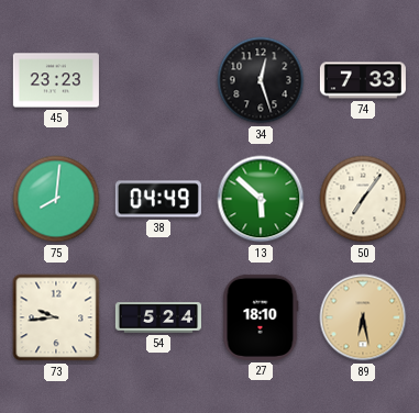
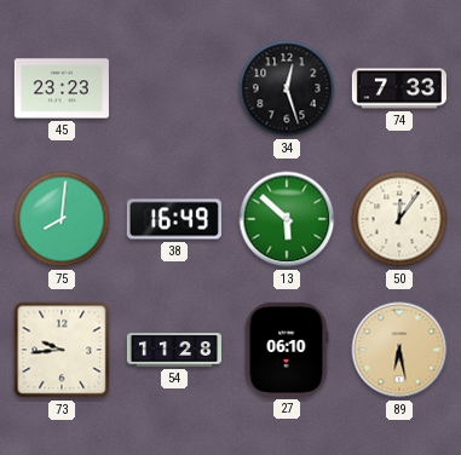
38: 04:49 -> 16:49 (174, 219)
50: 7:06 -> 12:06 (399, 219)
54: 5:24 -> 11:28 (174, 350)
27: 18:10 -> 06:10 (287, 350)
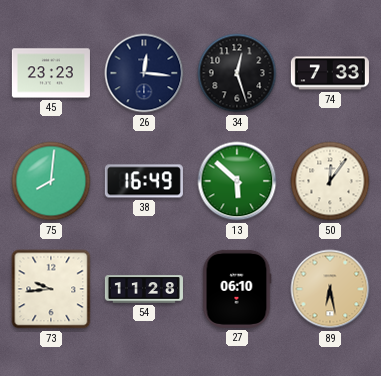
26: none -> 12:16 (144, 73)
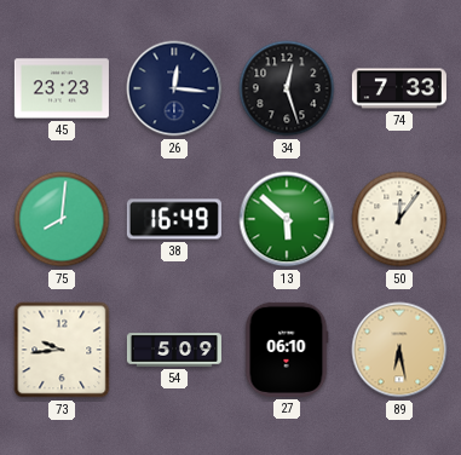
54: 11:28 -> 5:09 (174, 350)
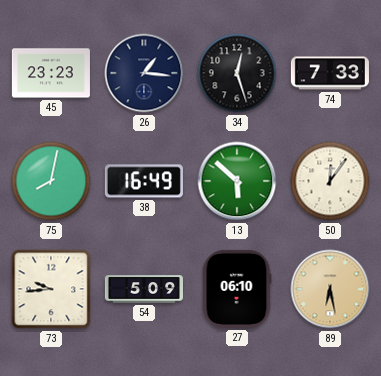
26: 12:16 -> 1:16 (144, 73)
75: 8:01 -> 8:02 (51, 181)
